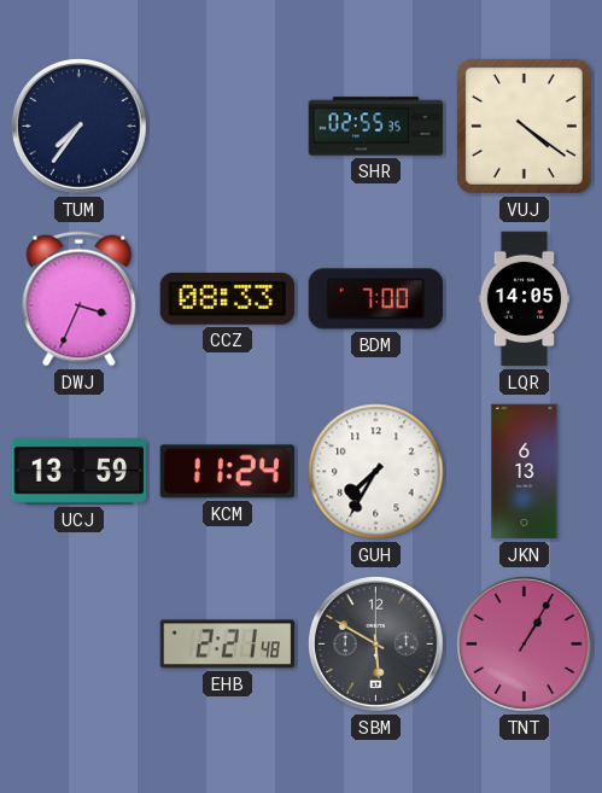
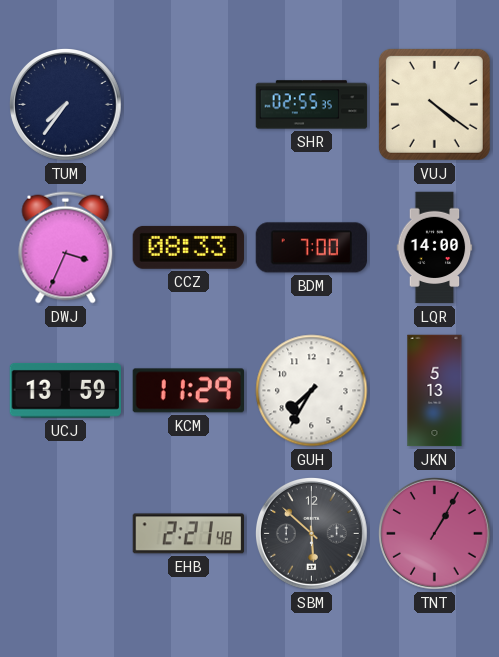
LQR: 14:05 -> 14:00 (435, 248)
KCM: 11:24 -> 11:29 (188, 391)
JKN: 6:13 -> 5:13 (435, 391)
SBM: 5:50 -> 5:52 (312, 534)
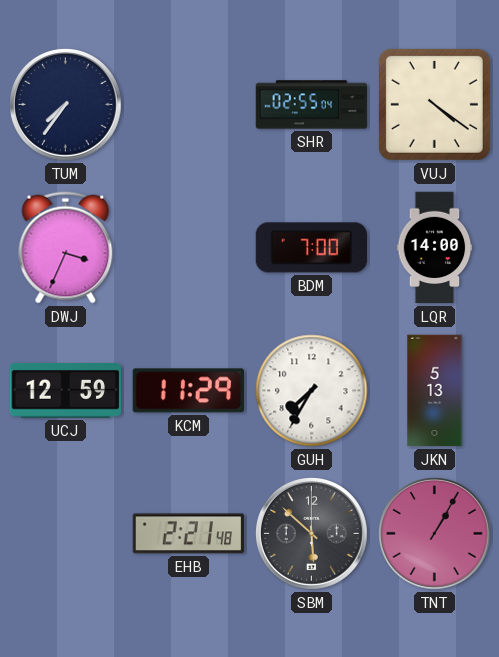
SHR: 02:55:35 -> 02:55:04 (312, 105)
CCZ: 08:33 -> none (188, 247)
UCJ: 13:59 -> 12:59 (65, 390)
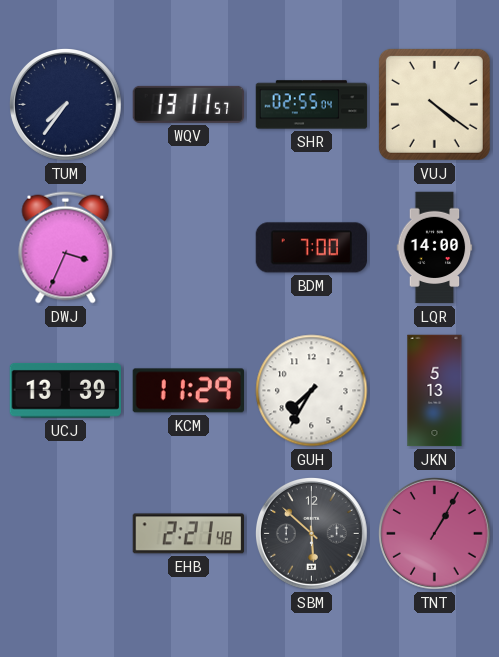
WQV: none -> 13:11 (189, 104)
UCJ: 12:59 -> 13:39 (65, 390)
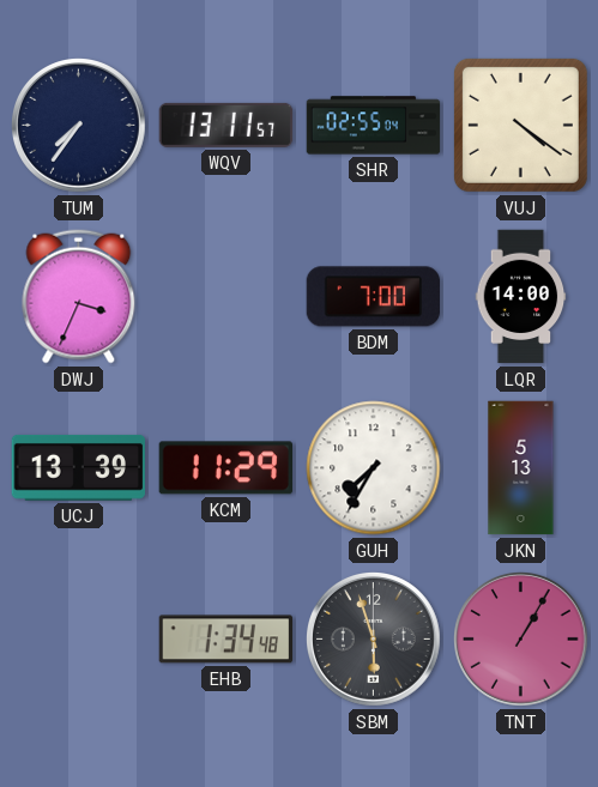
EHB: 2:21 -> 1:34 (225, 640)
SBM: 5:52 -> 5:57 (374, 640)
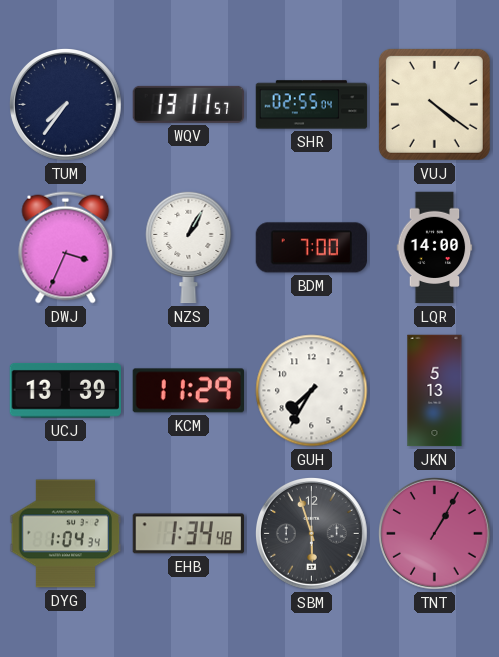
NZS: none -> 1:05 (189, 247)
DYG: none -> 1:04 (66, 534)
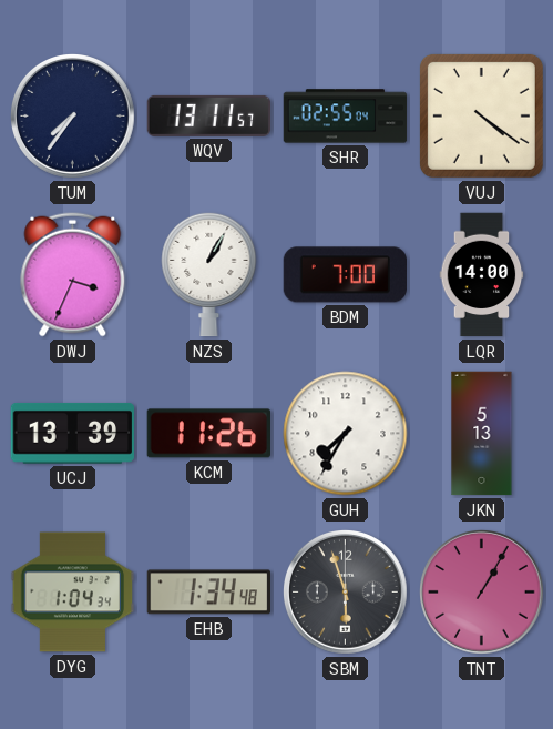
KCM: 11:29 -> 11:26 (208, 434)
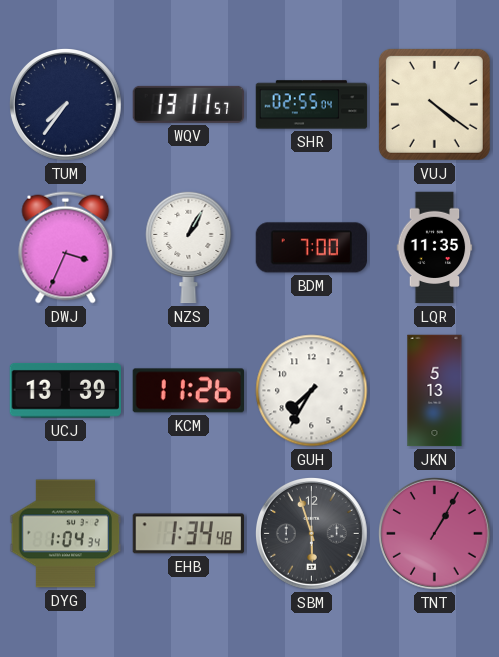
LQR: 14:00 -> 11:35 (435, 248)
